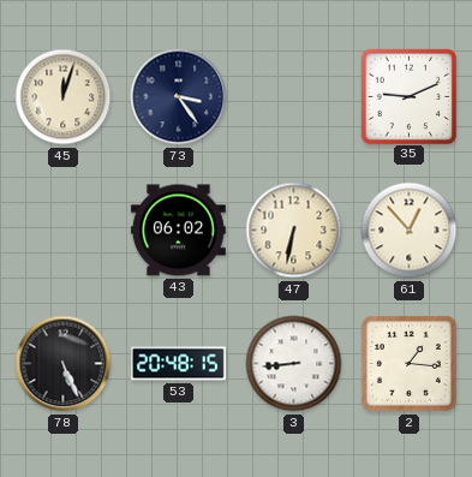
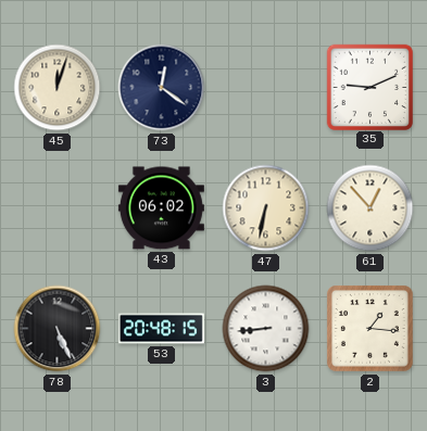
73: 3:24 -> 12:21 (162, 88)
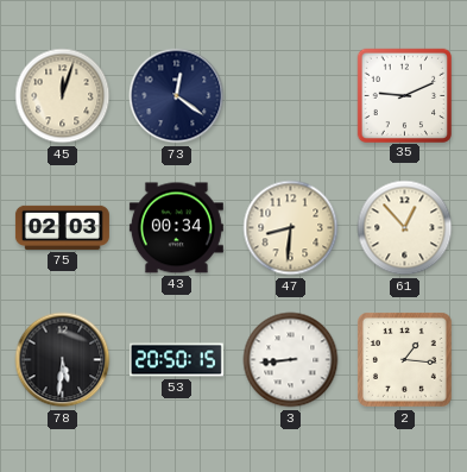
75: none -> 02:03 (62, 227)
43: 06:02 -> 00:34 (176, 228)
47: 6:32 -> 8:31 (291, 228)
78: 5:26 -> 5:31 (63, 360)
53: 20:48 -> 20:50 (176, 360)
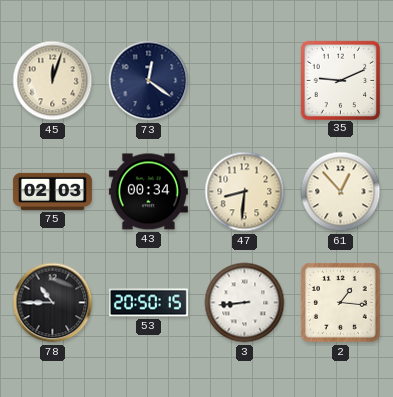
78: 5:31 -> 10:45 (53, 303)
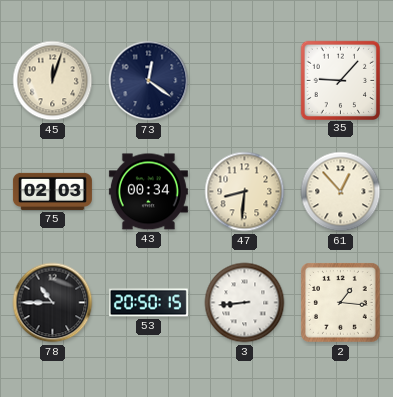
35: 9:11 -> 9:07 (340, 80)
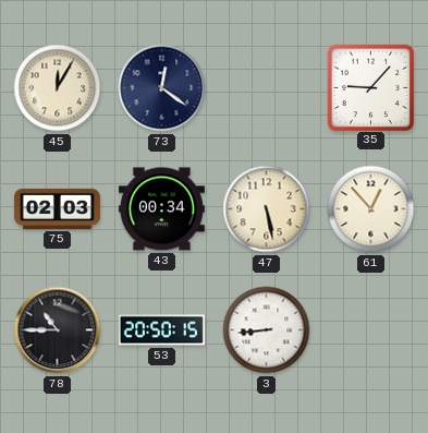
45: 12:03 -> 12:05 (58, 88)
47: 8:31 -> 5:28 (267, 209)
2: 1:16 -> none (341, 303)
